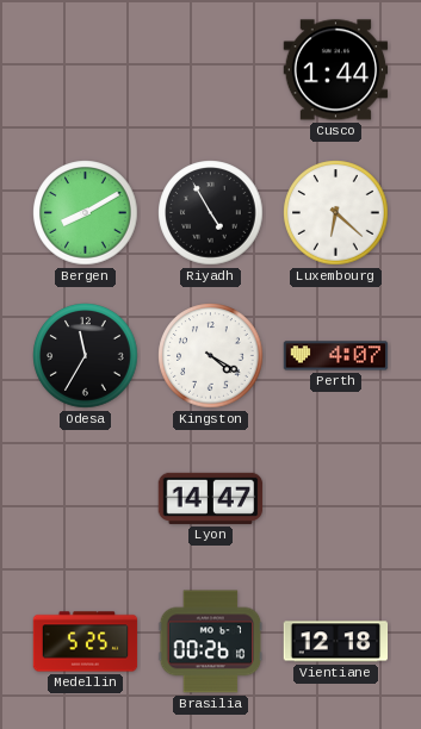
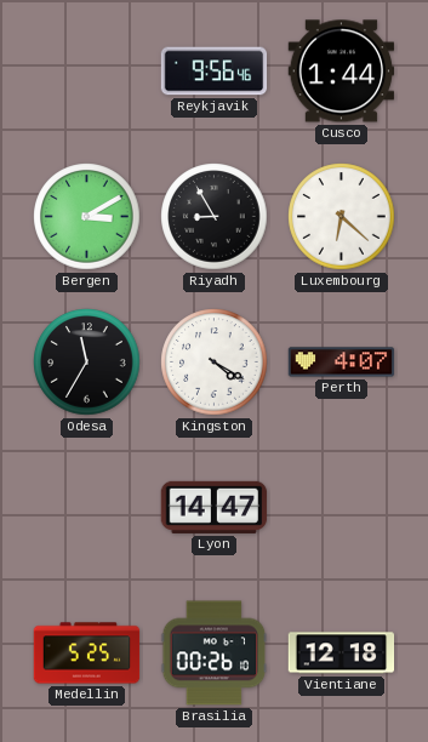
Reykjavik: none -> 9:56 (215, 72)
Bergen: 8:10 -> 3:10 (87, 217)
Riyadh: 4:55 -> 8:55 (215, 217)
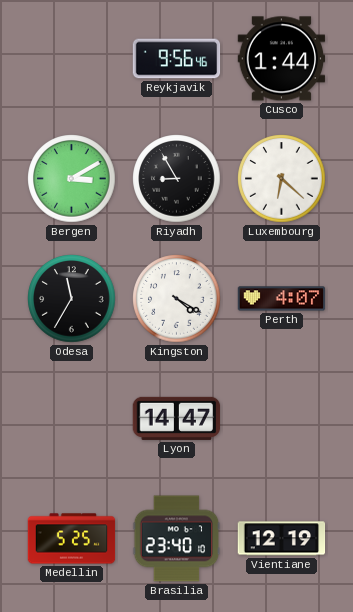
Brasilia: 00:26 -> 23:40 (177, 539)
Vientiane: 12:18 -> 12:19 (282, 539)
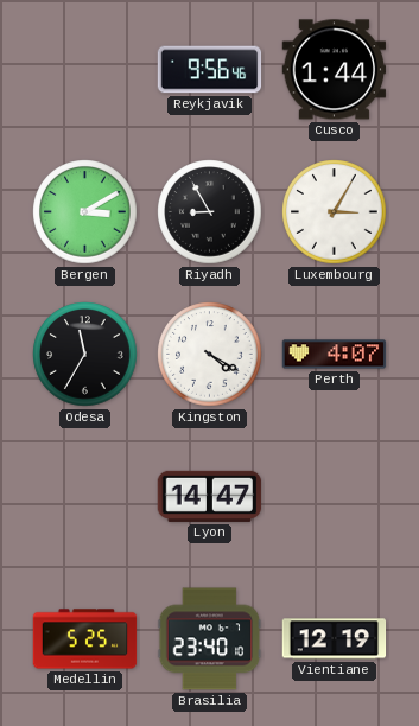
Luxembourg: 6:22 -> 3:05 (335, 212)
